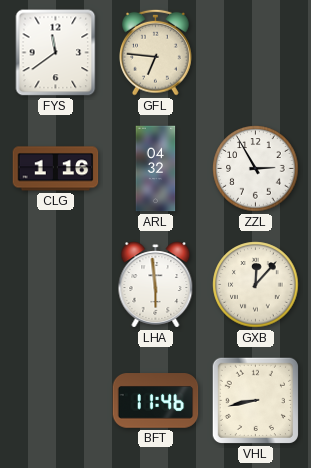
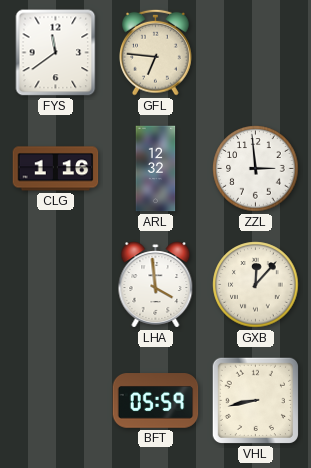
ARL: 04:32 -> 12:32 (156, 169)
ZZL: 2:55 -> 2:59 (256, 169)
LHA: 5:59 -> 3:59 (156, 285)
BFT: 11:46 -> 05:59 (156, 401)
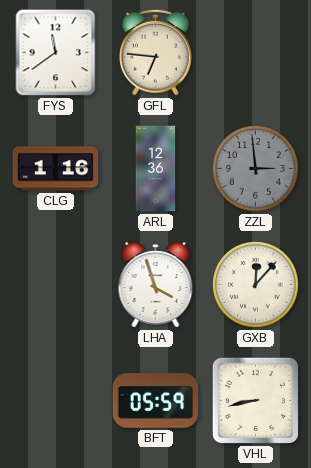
ARL: 12:32 -> 12:36 (156, 169)
ZZL dial: white -> grey (256, 169)
LHA: 3:59 -> 3:57 (156, 285)
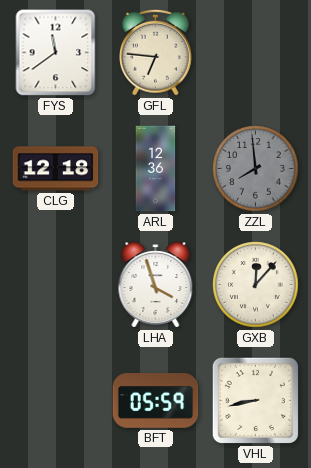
CLG: 1:16 -> 12:18 (56, 169)
ZZL: 2:59 -> 7:59 (256, 169)
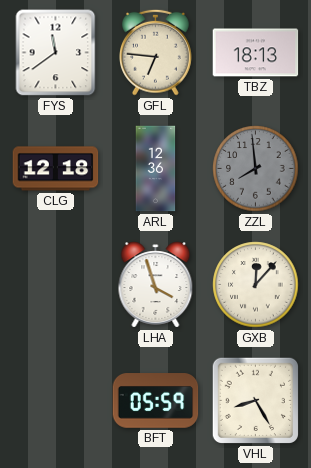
TBZ: none -> 18:13 (256, 53)
VHL: 8:43 -> 8:25 (255, 400)
